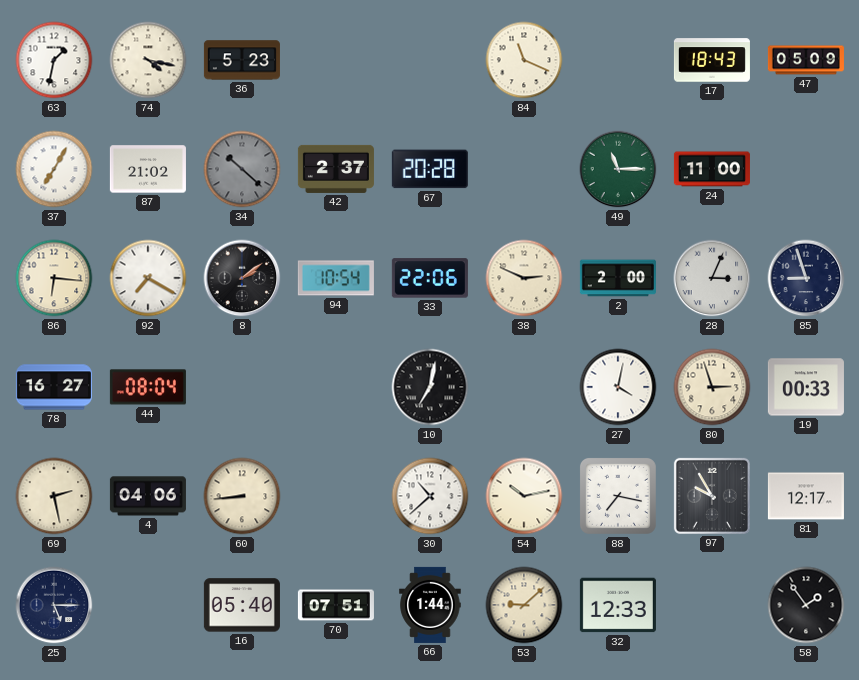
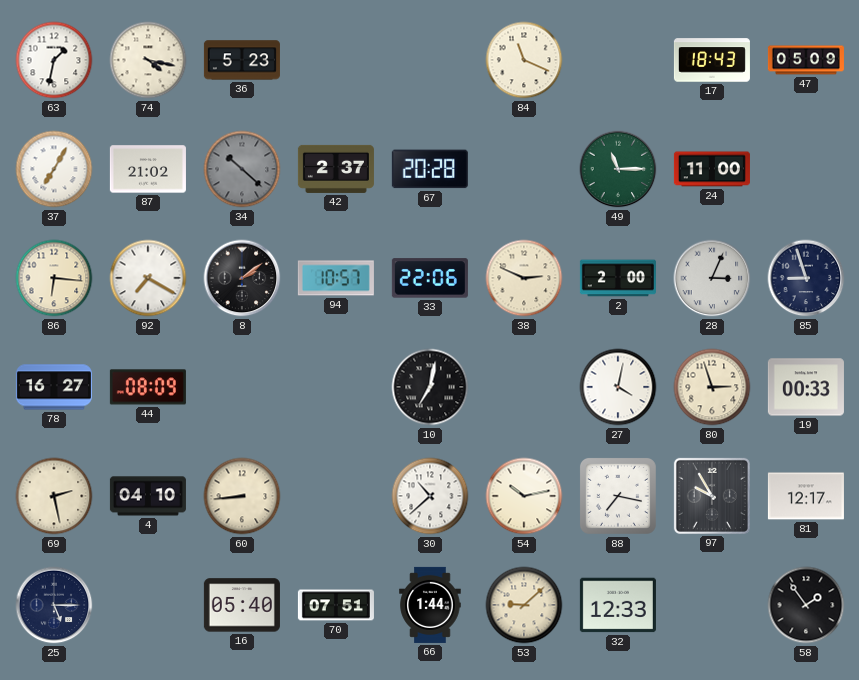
94: 10:54 -> 10:57 (336, 278)
44: 08:04 -> 08:09 (148, 387)
4: 04:06 -> 04:10 (148, 496)
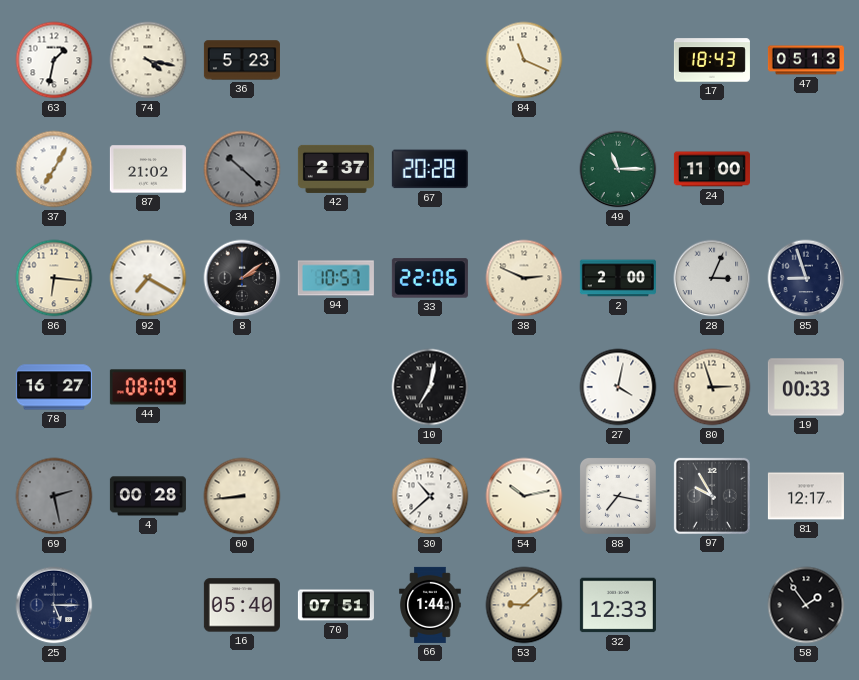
47: 05:09 -> 05:13 (806, 60)
69 dial: cream -> grey (54, 496)
4: 04:10 -> 00:28 (148, 496)
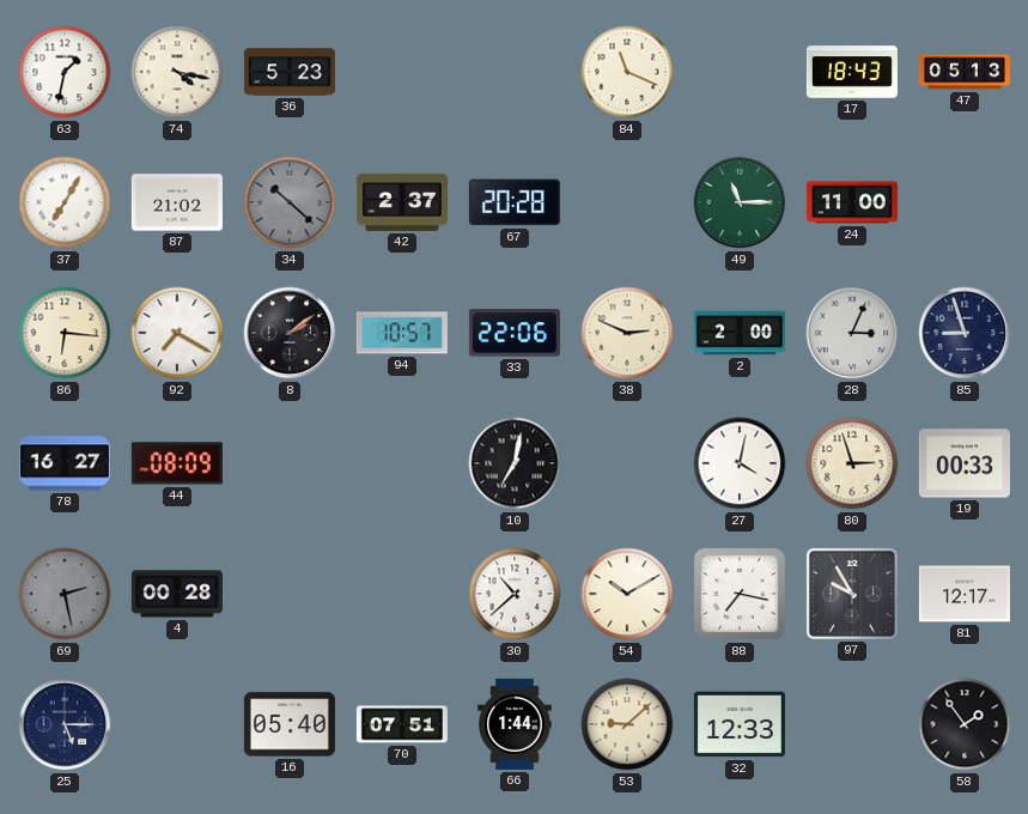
60: 8:44 -> none (242, 496)
54: 10:13 -> 10:10 (627, 594)
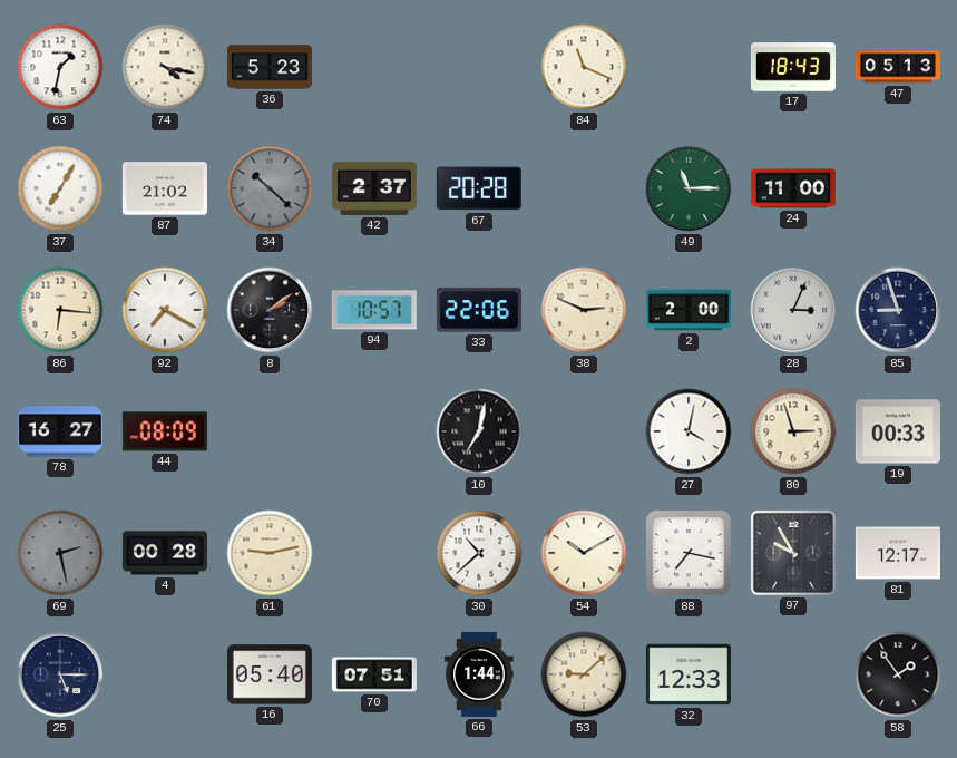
61: none -> 9:13 (270, 553)
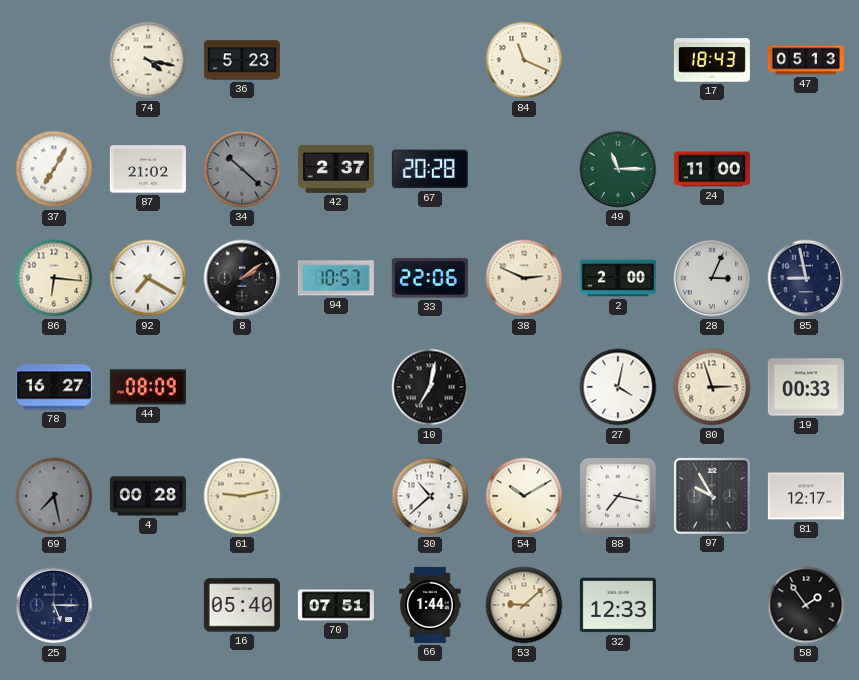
63: 1:32 -> none (60, 67)
85: 8:57 -> 8:58 (806, 278)
69: 2:28 -> 7:28 (54, 496)
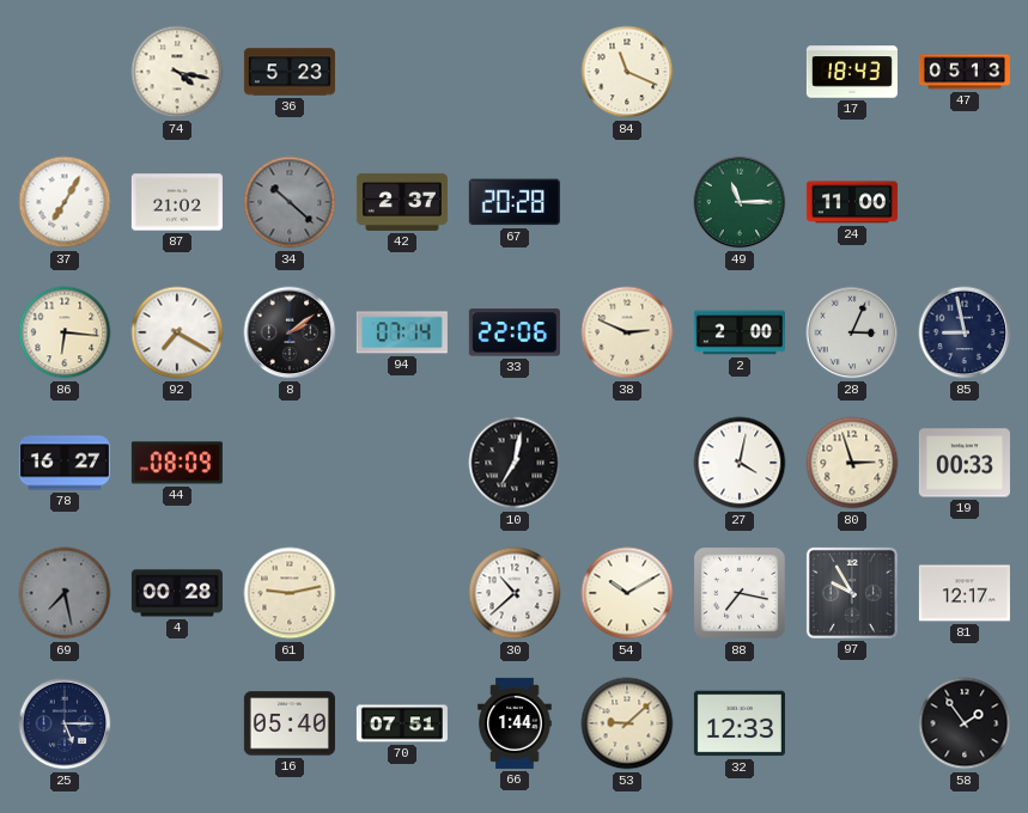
94: 10:57 -> 07:14 (402, 332)
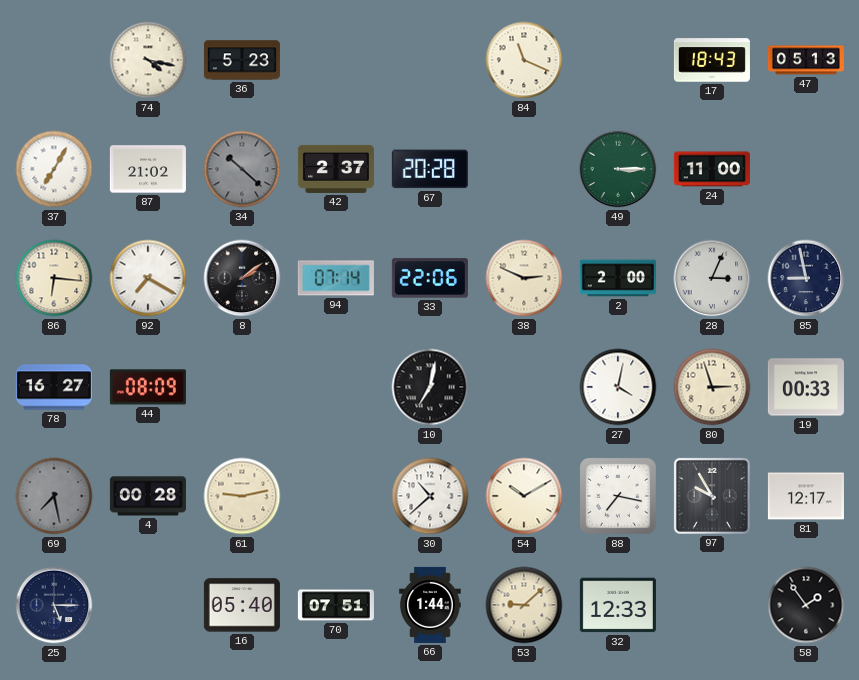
49: 11:15 -> 3:15 (618, 169)
